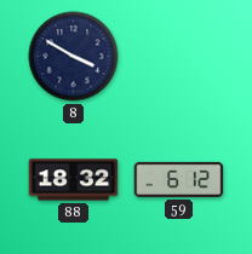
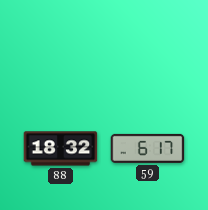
8: 3:50 -> none (74, 57)
59: 6:12 -> 6:17 (148, 148)
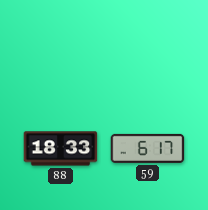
88: 18:32 -> 18:33 (61, 149)
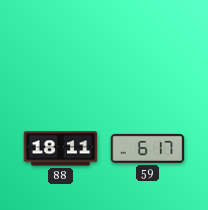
88: 18:33 -> 18:11 (61, 149)
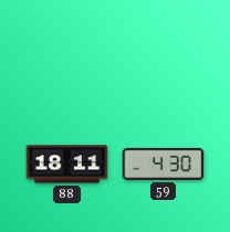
59: 6:17 -> 4:30 (164, 164)
